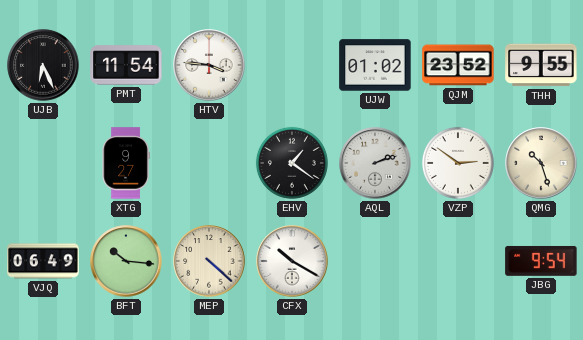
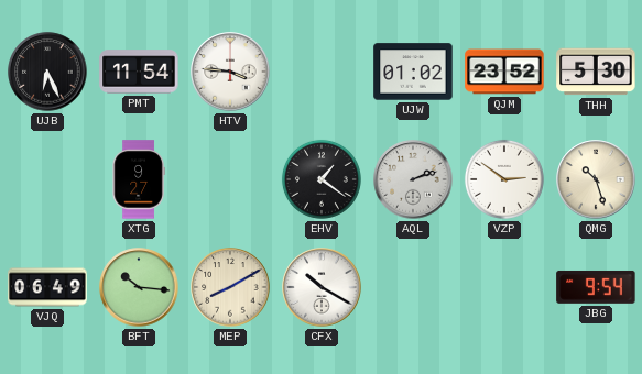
THH: 9:55 -> 5:30 (596, 71)
MEP: 4:22 -> 8:10 (230, 287)
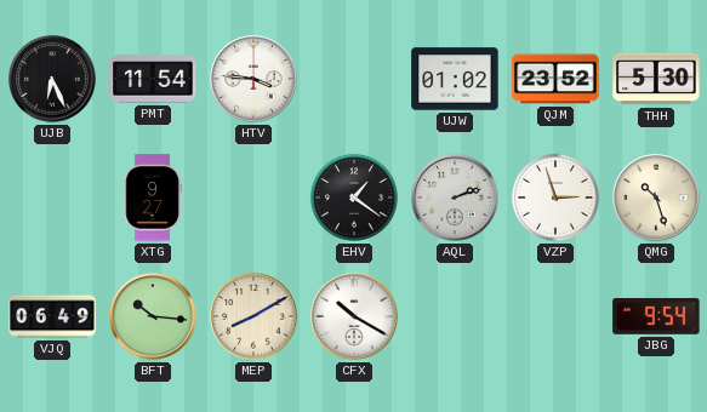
VZP: 2:51 -> 2:57 (555, 198)
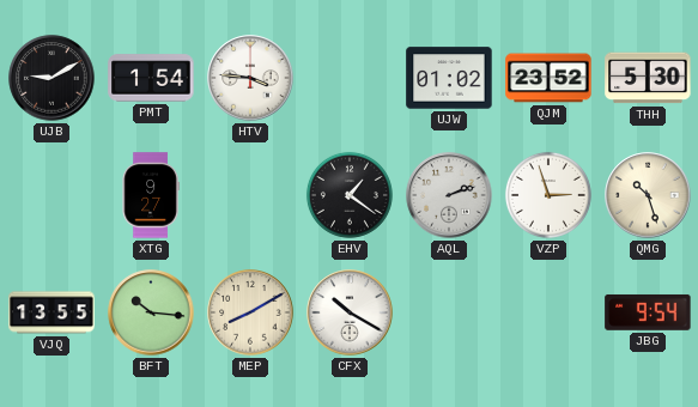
UJB: 6:26 -> 9:10 (51, 78)
PMT: 11:54 -> 1:54 (151, 78)
VJQ: 06:49 -> 13:55 (51, 312)
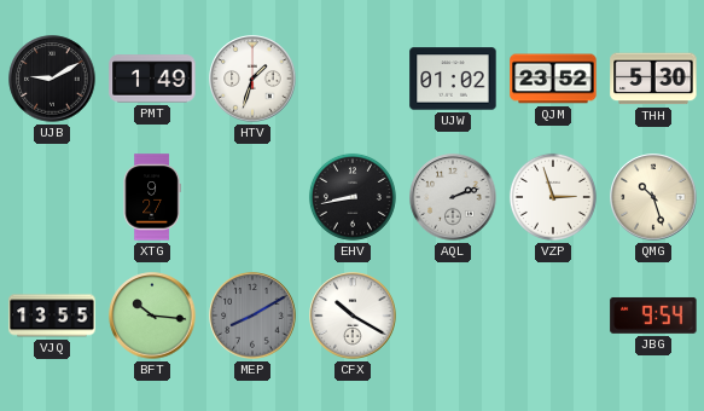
PMT: 1:54 -> 1:49 (152, 79)
HTV: 3:46 -> 1:33 (252, 79)
EHV: 1:21 -> 8:43 (353, 197)
MEP dial: cream -> grey (252, 316)
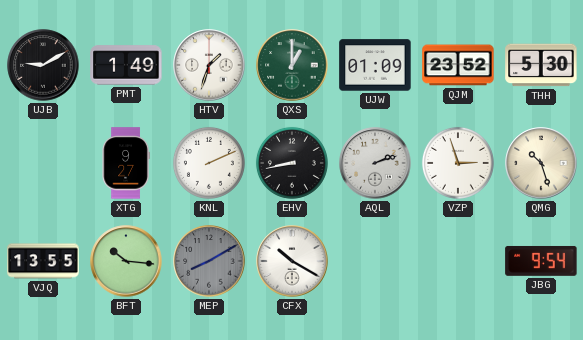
QXS: none -> 1:00 (292, 65)
UJW: 01:02 -> 01:09 (375, 65)
KNL: none -> 2:11 (209, 163)
